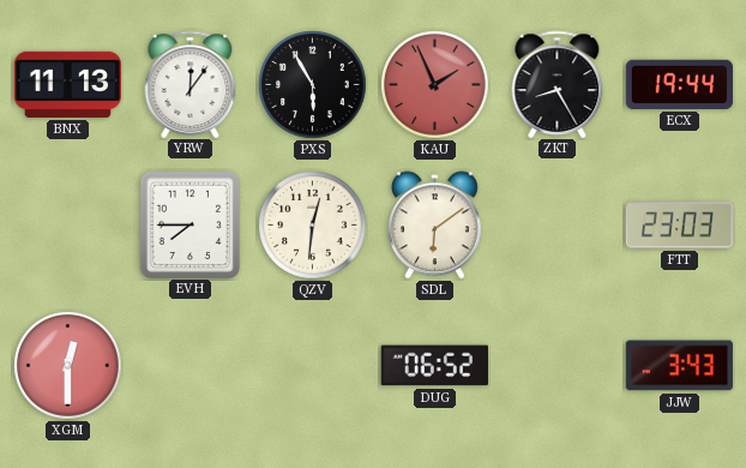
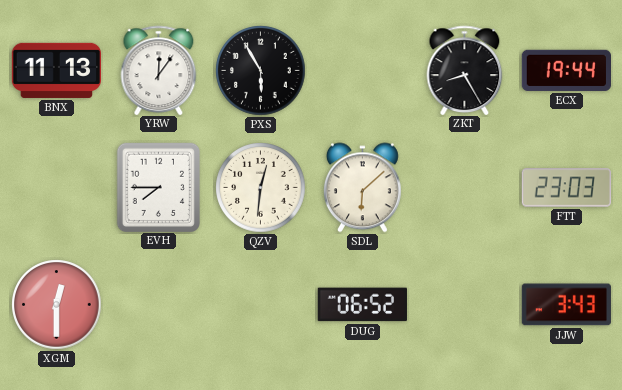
KAU: 1:56 -> none (435, 85)
SDL: 6:09 -> 6:08 (362, 188)
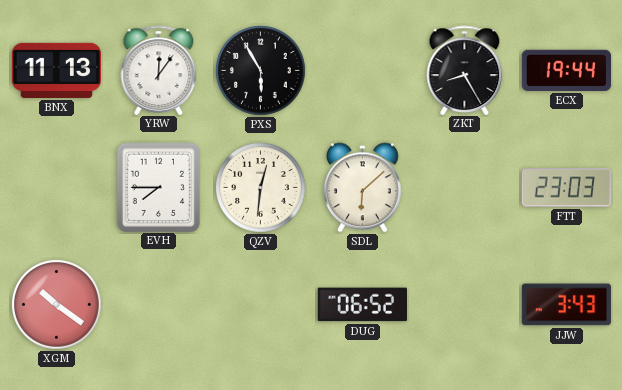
XGM: 12:30 -> 10:21 (57, 305)
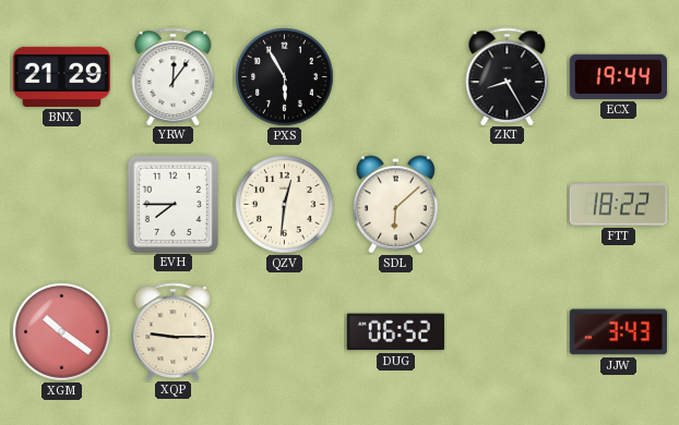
BNX: 11:13 -> 21:29 (61, 76)
FTT: 23:03 -> 18:22 (618, 205)
XQP: none -> 9:15 (174, 331)
